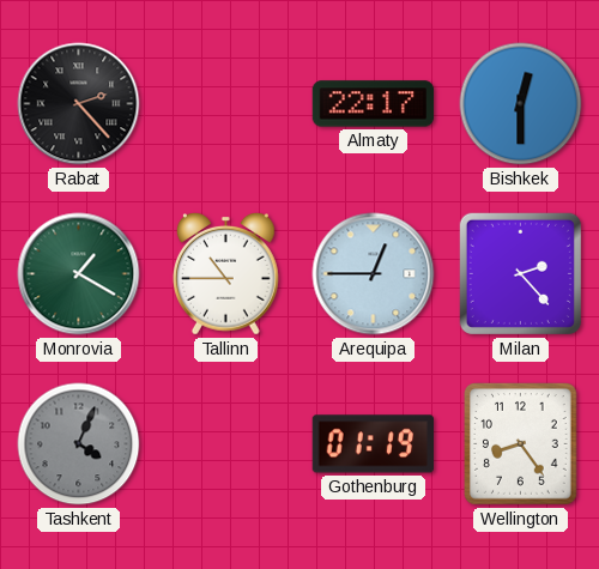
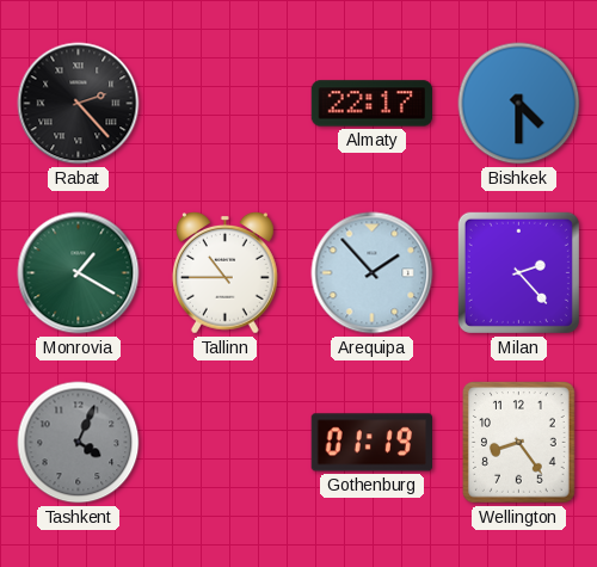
Bishkek: 12:30 -> 4:30 (519, 104)
Arequipa: 12:45 -> 1:53 (373, 273)
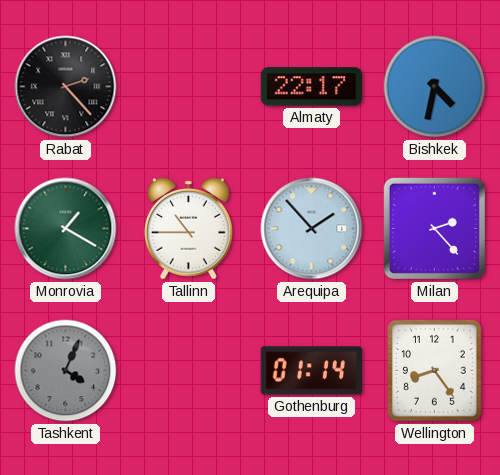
Bishkek: 4:30 -> 4:32 (435, 87)
Gothenburg: 01:19 -> 01:14 (311, 371)
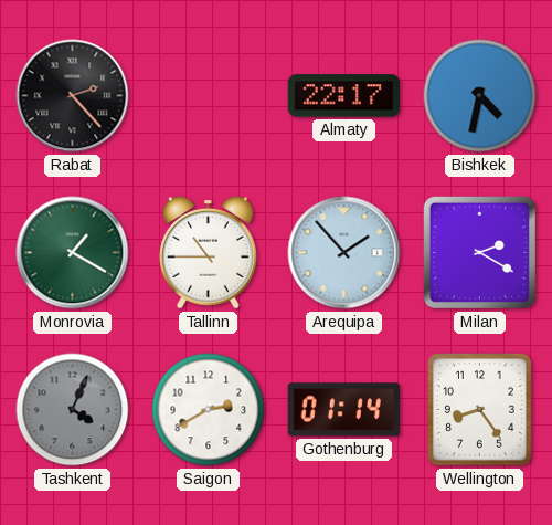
Milan: 2:23 -> 2:20 (479, 252)
Saigon: none -> 2:40 (209, 410)
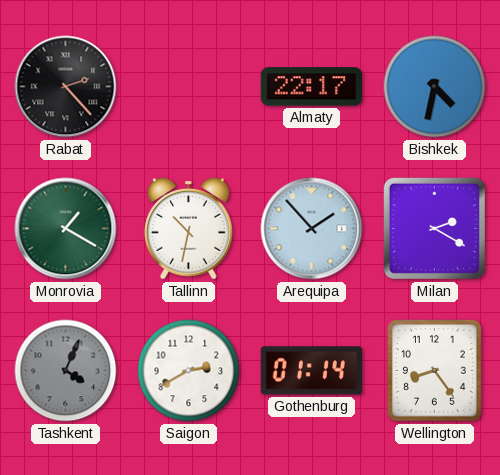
Tallinn: 10:45 -> 10:32 (189, 229)
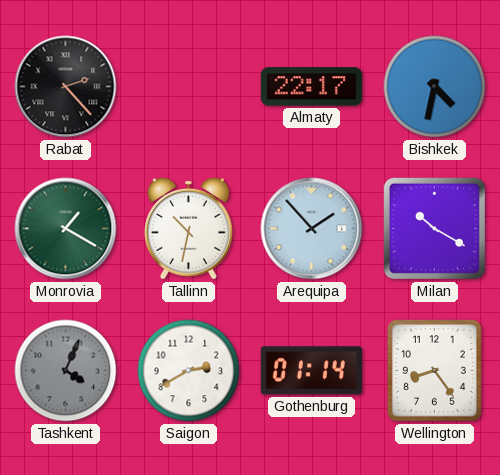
Milan: 2:20 -> 10:20 (434, 228)
